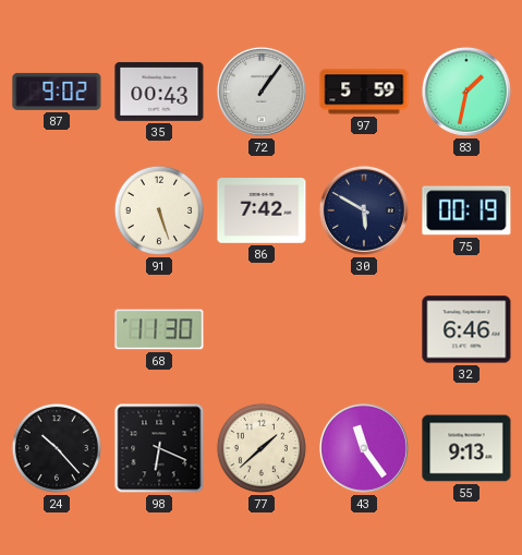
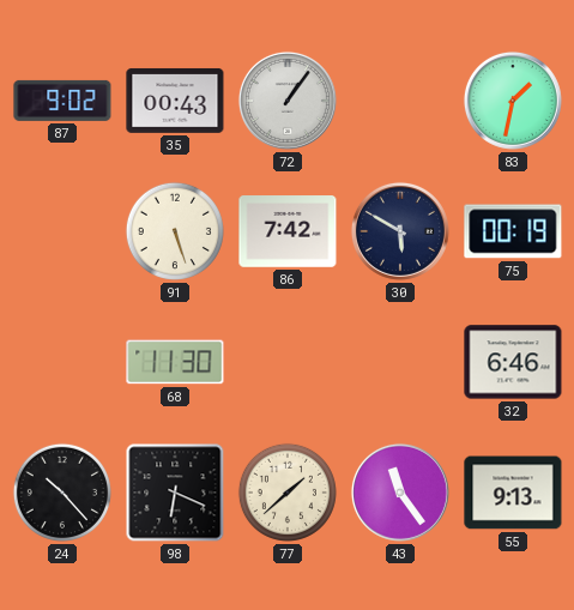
97: 5:59 -> none (364, 92)
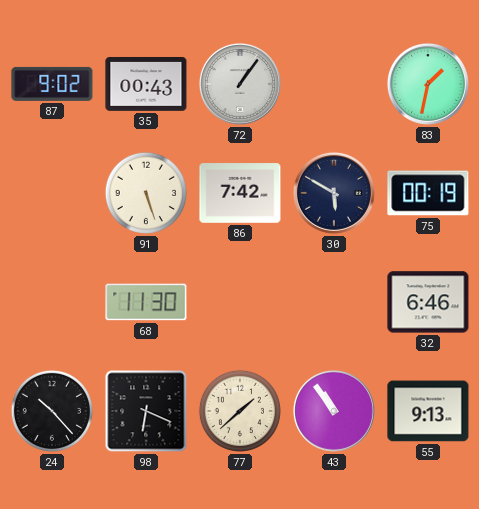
43: 11:24 -> 10:54 (334, 411)
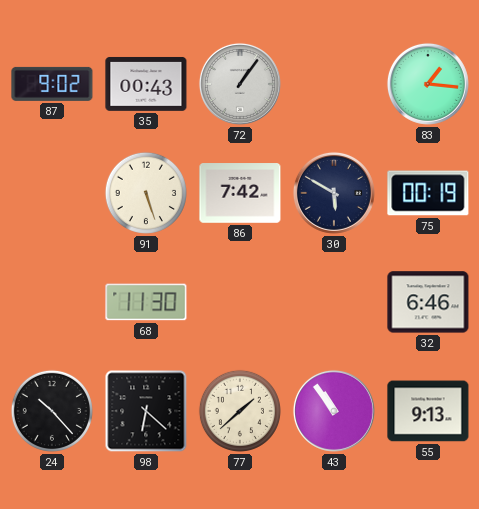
83: 1:32 -> 1:16 (428, 84)
98: 6:19 -> 6:22 (146, 411)
